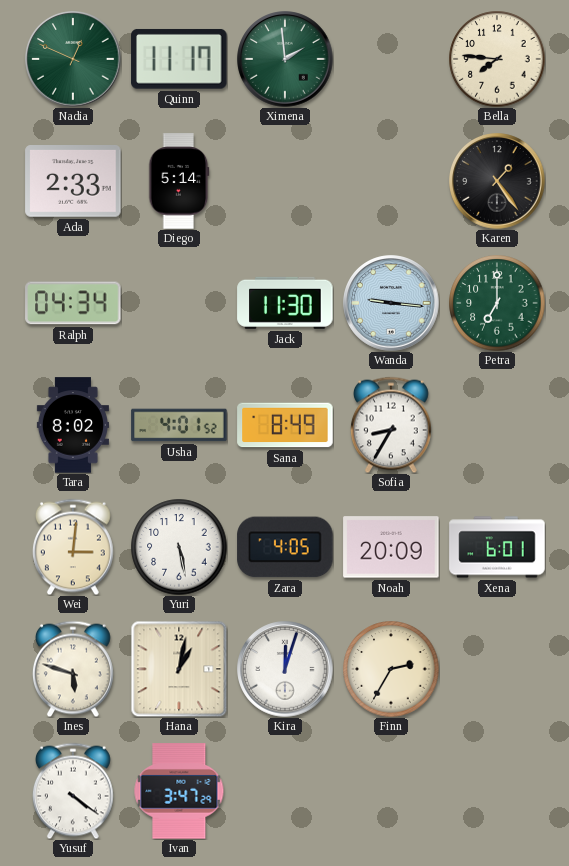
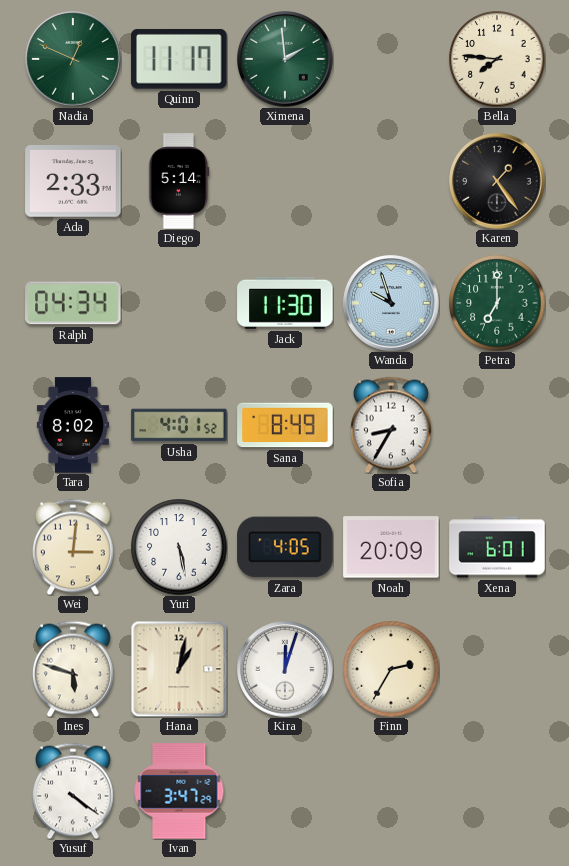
Wanda: 9:16 -> 9:57 (391, 303)
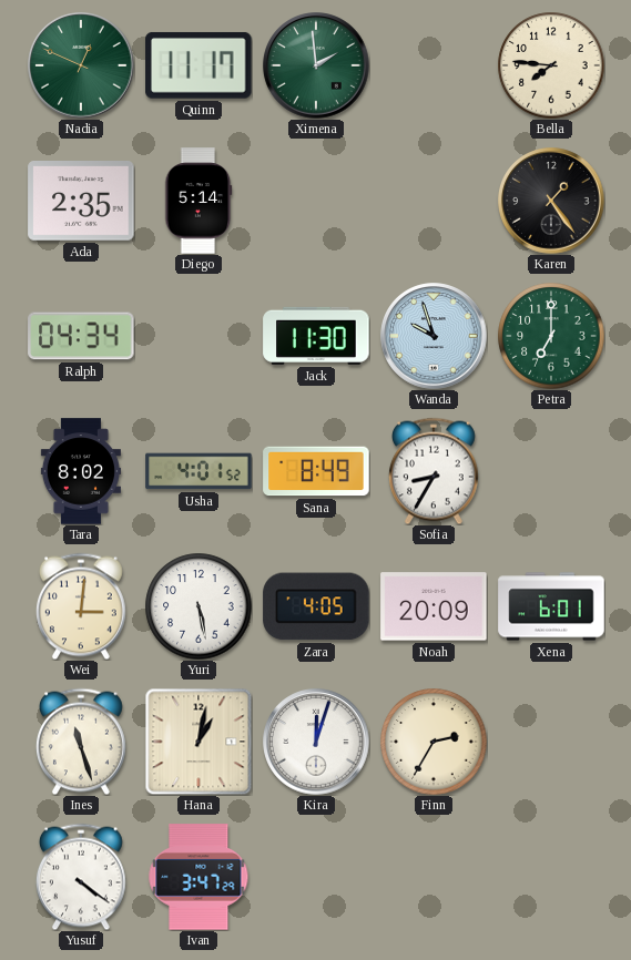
Ada: 2:33 -> 2:35 (81, 202)
Ines: 5:48 -> 11:27 (81, 742)
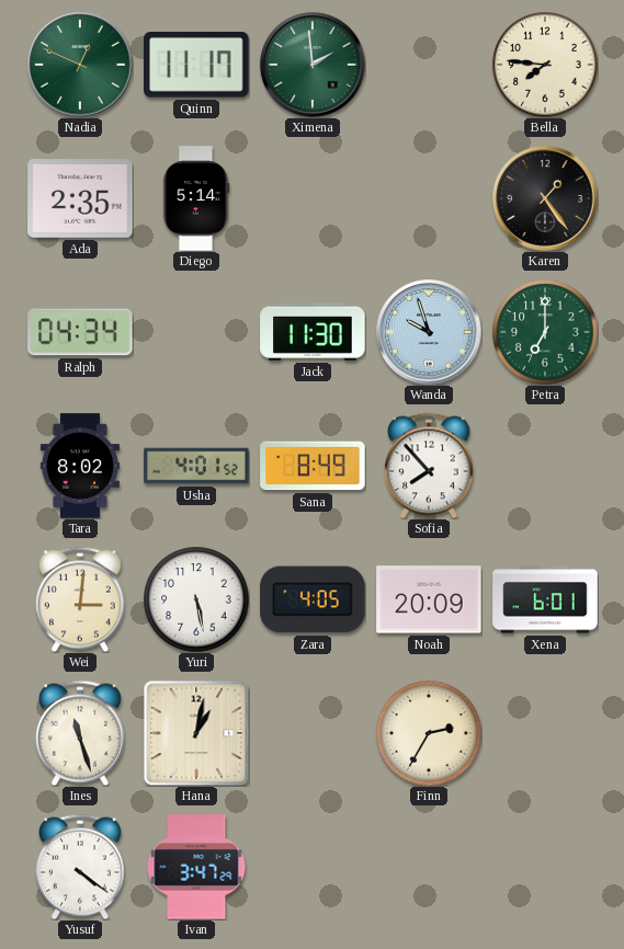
Sofia: 8:35 -> 7:53 (429, 466)
Kira: 12:03 -> none (316, 742)
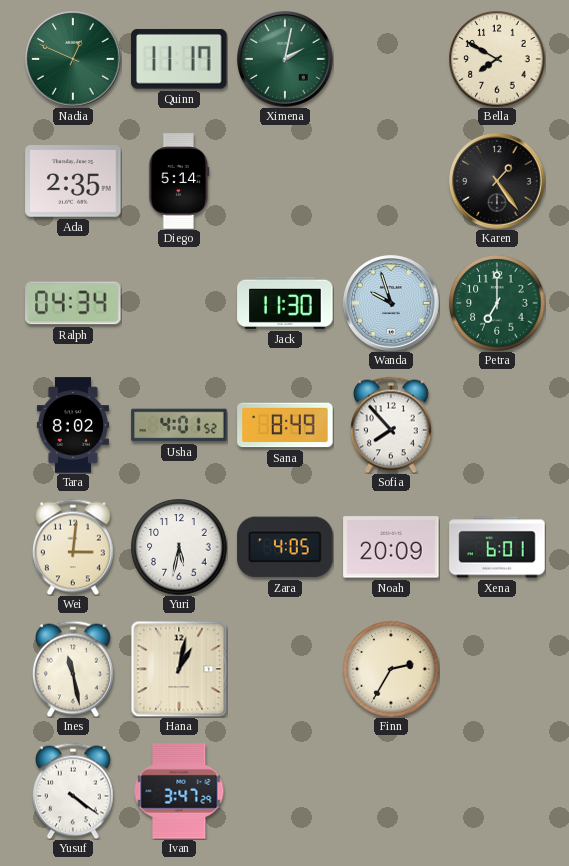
Ximena: 1:59 -> 2:02 (285, 59)
Bella: 7:46 -> 7:50 (497, 59)
Yuri: 5:28 -> 5:32 (179, 547)
Ines: 11:27 -> 11:28 (73, 669)
